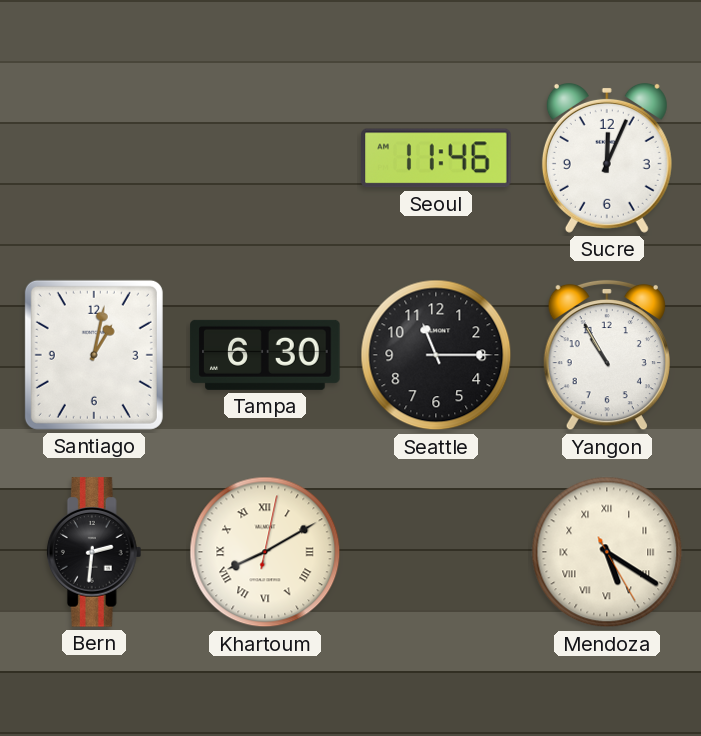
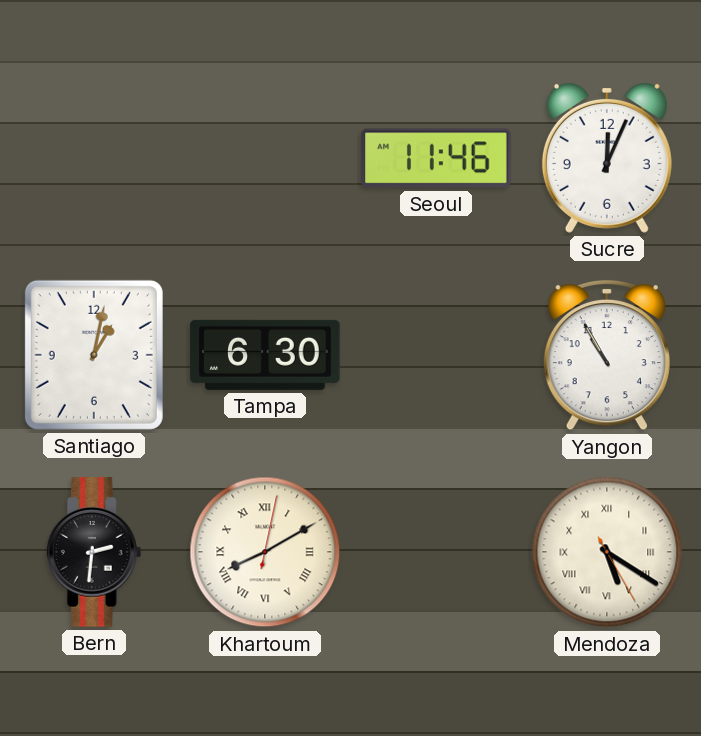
Seattle: 11:15 -> none (436, 355)
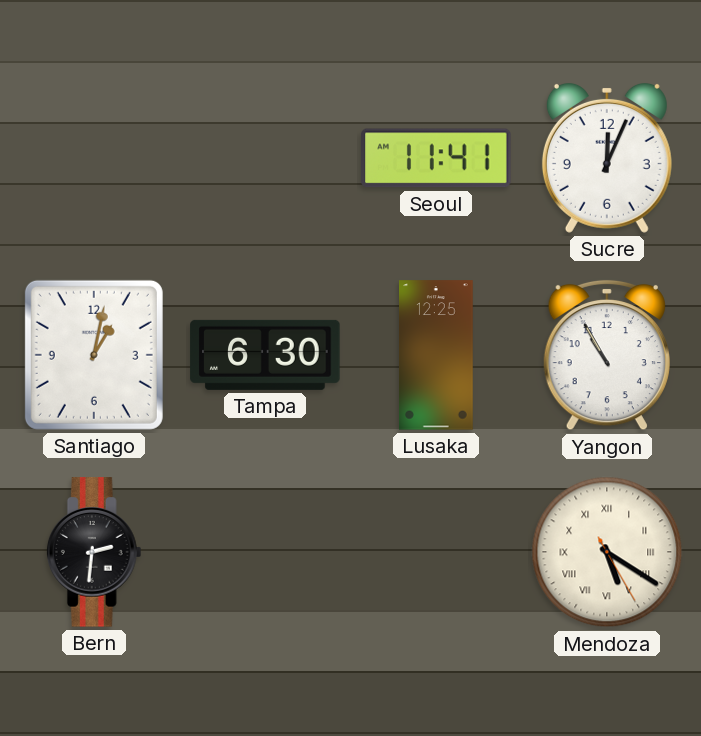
Seoul: 11:46 -> 11:41 (436, 158)
Lusaka: none -> 12:25 (437, 355)
Khartoum: 8:10 -> none (265, 552)
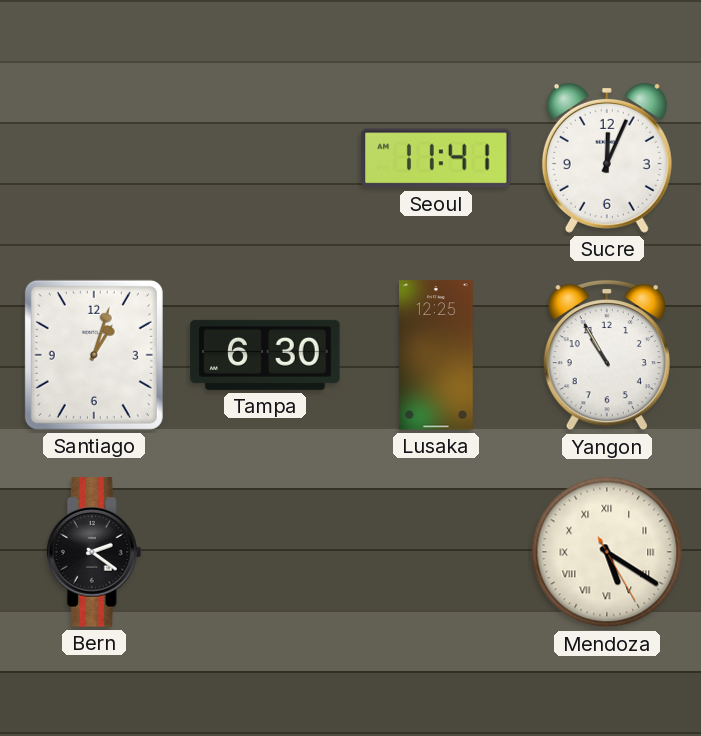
Santiago: 1:02 -> 1:03 (94, 355)
Bern: 2:31 -> 2:21 (94, 552)
